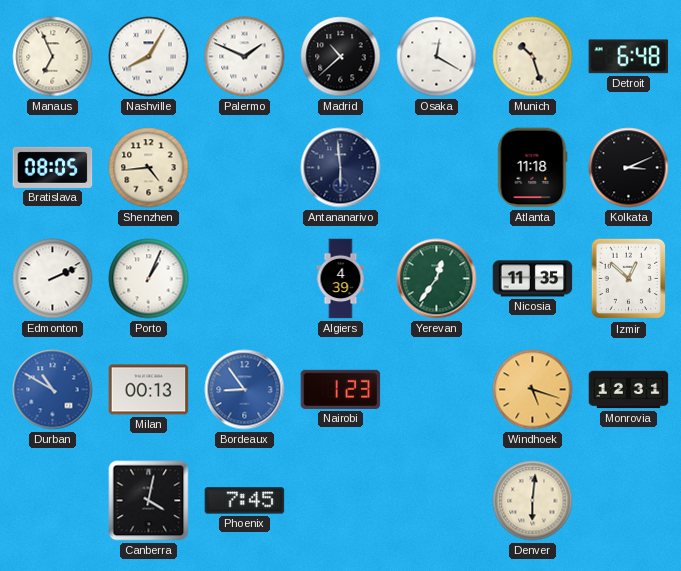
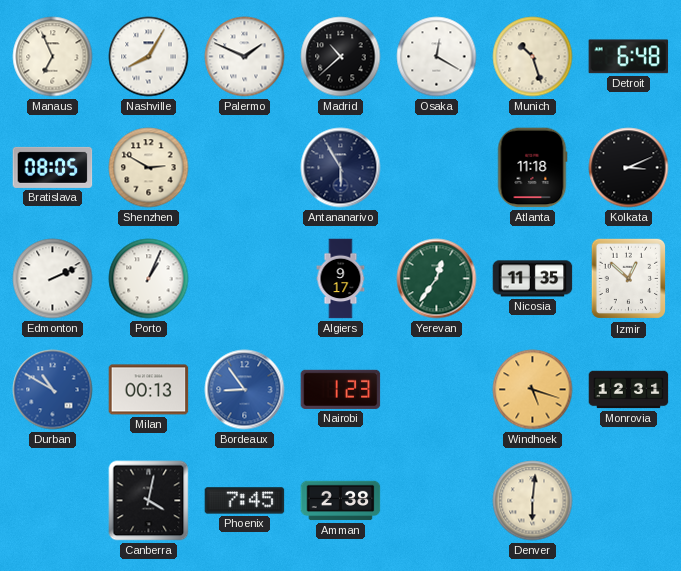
Shenzhen: 4:44 -> 2:50 (149, 168)
Antananarivo: 5:59 -> 5:55 (341, 168)
Algiers: 4:39 -> 9:17 (341, 279)
Amman: none -> 2:38 (341, 501)
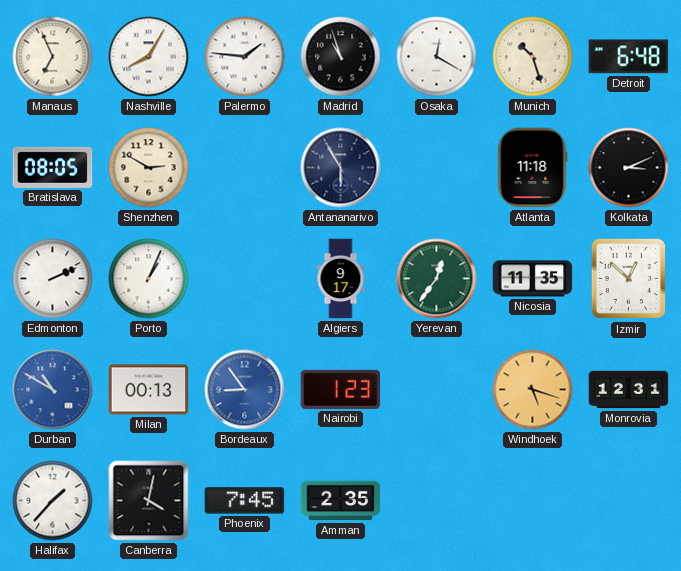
Palermo: 1:49 -> 1:46 (245, 57)
Madrid: 10:38 -> 10:57 (341, 57)
Halifax: none -> 1:37 (53, 501)
Amman: 2:38 -> 2:35 (341, 501)
Denver: 6:01 -> none (533, 501)
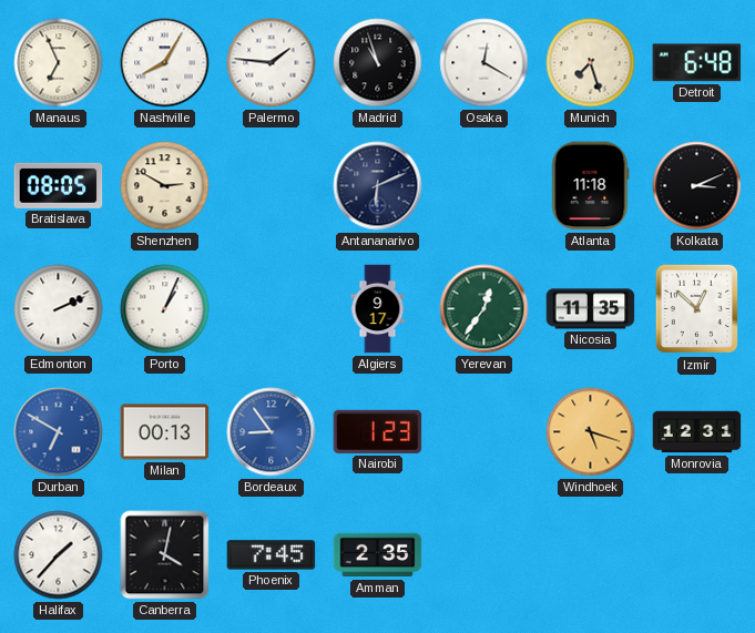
Munich: 10:27 -> 7:27 (591, 63)
Antananarivo: 5:55 -> 6:11 (378, 186)
Durban: 10:50 -> 6:50 (59, 432)
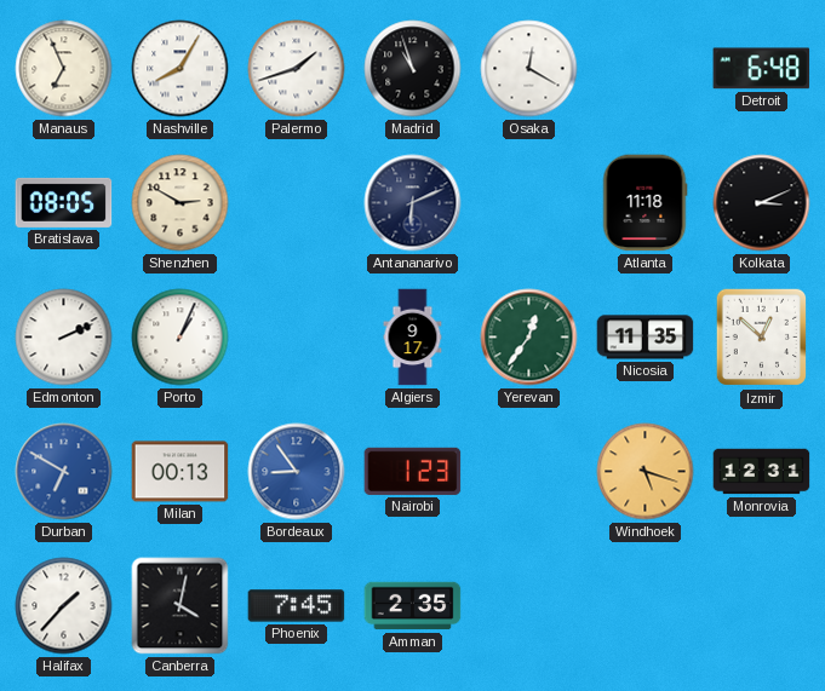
Palermo: 1:46 -> 1:42 (297, 69)
Munich: 7:27 -> none (591, 63)
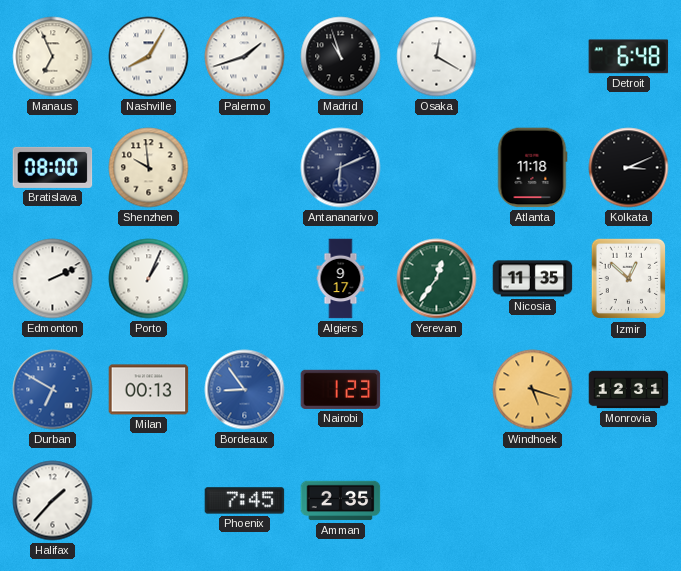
Bratislava: 08:05 -> 08:00 (53, 167)
Shenzhen: 2:50 -> 9:59 (149, 168)
Canberra: 4:02 -> none (181, 606)
